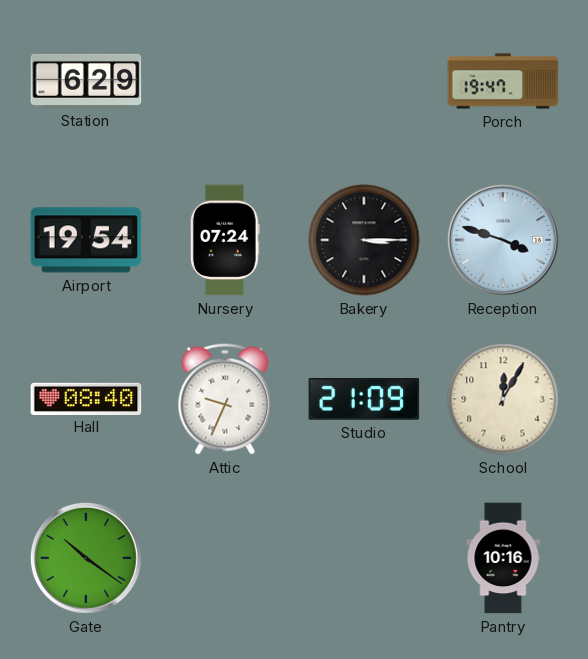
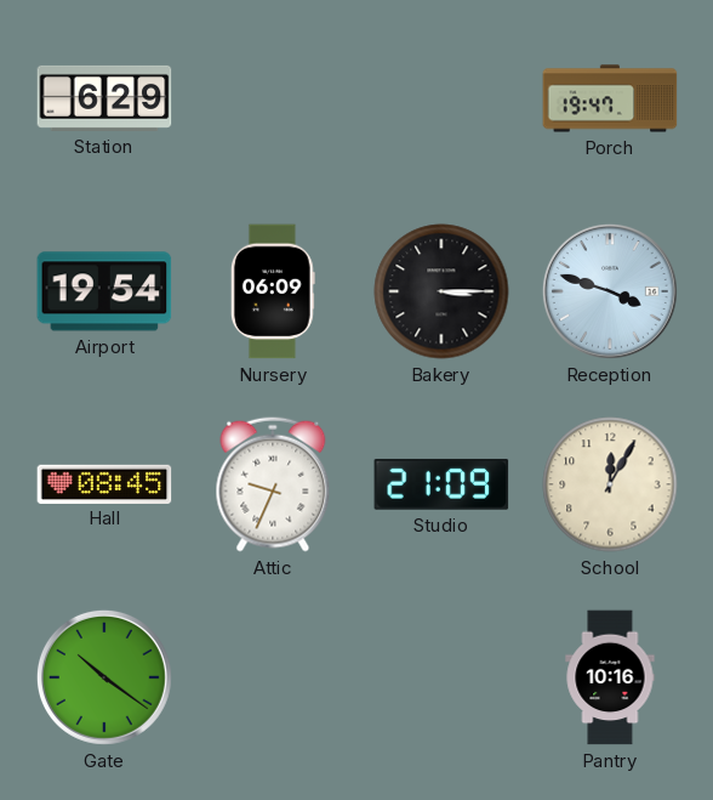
Nursery: 07:24 -> 06:09 (273, 291)
Hall: 08:40 -> 08:45 (104, 483)
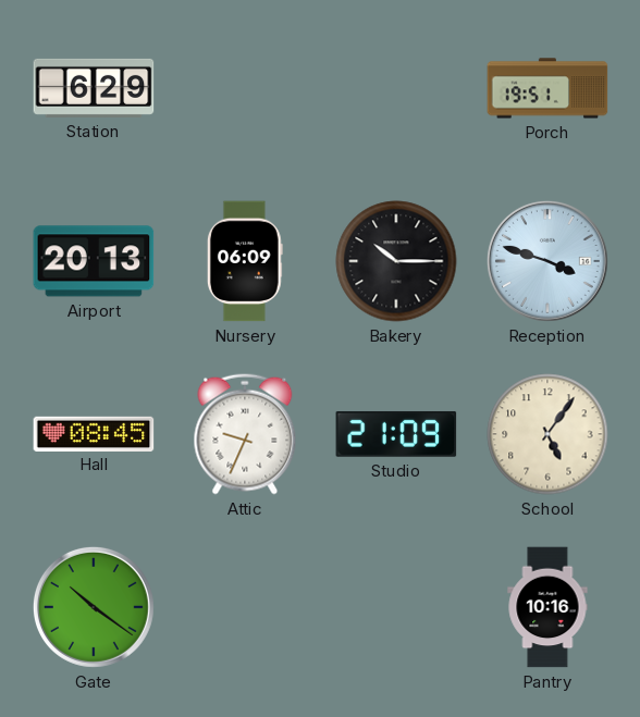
Porch: 19:47 -> 19:51 (547, 88)
Airport: 19:54 -> 20:13 (94, 261)
Bakery: 3:15 -> 10:15 (396, 261)
School: 12:05 -> 5:06 (547, 434)
